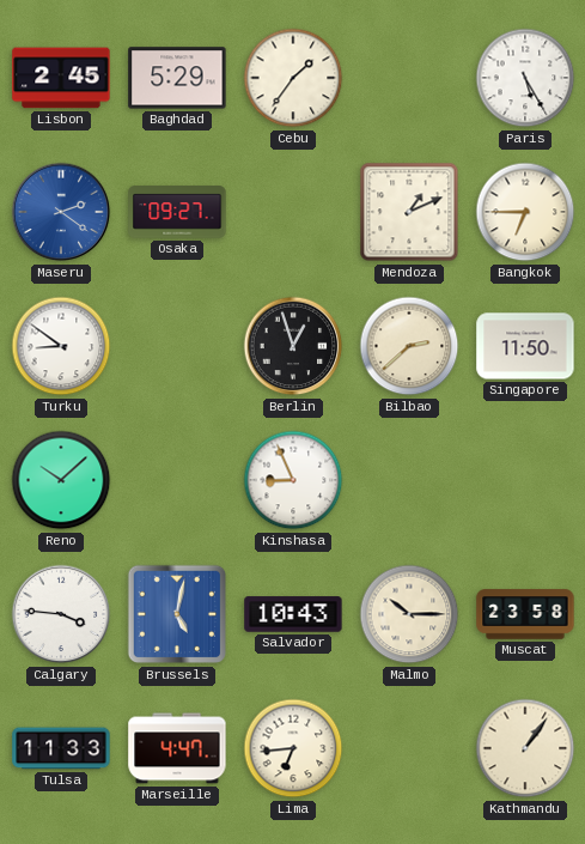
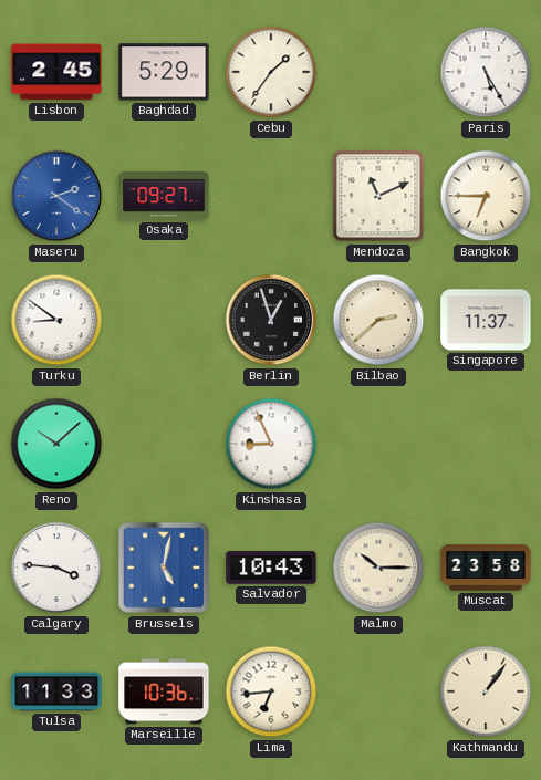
Mendoza: 1:11 -> 11:11 (378, 196)
Singapore: 11:50 -> 11:37 (486, 320)
Marseille: 4:47 -> 10:36 (164, 691)
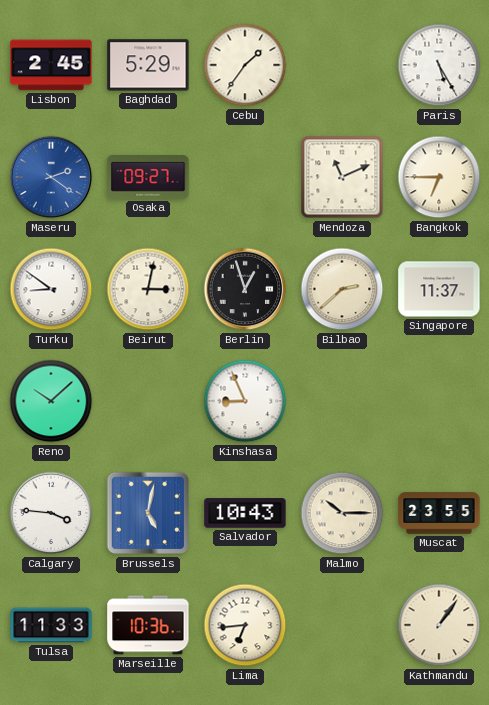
Beirut: none -> 3:02 (148, 289)
Muscat: 23:58 -> 23:55 (439, 513)
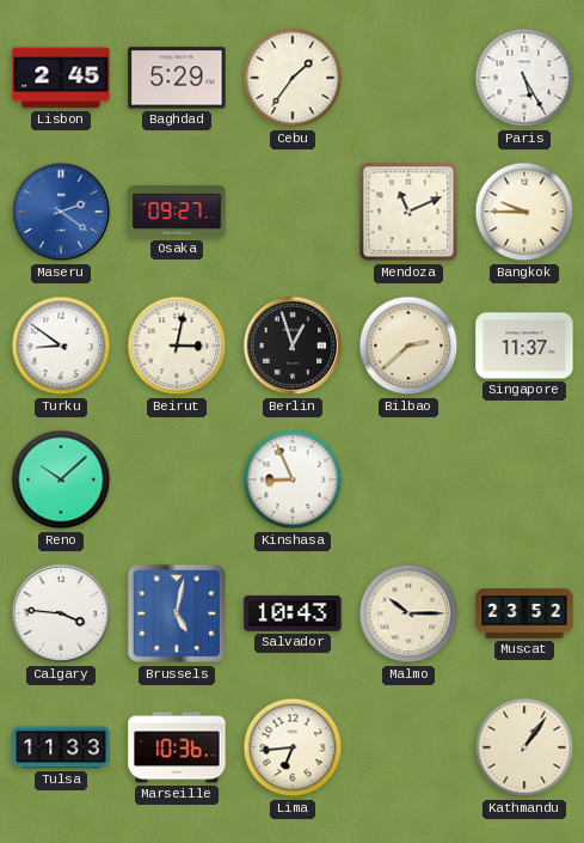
Bangkok: 6:45 -> 9:45 (524, 212)
Muscat: 23:55 -> 23:52 (524, 613)
